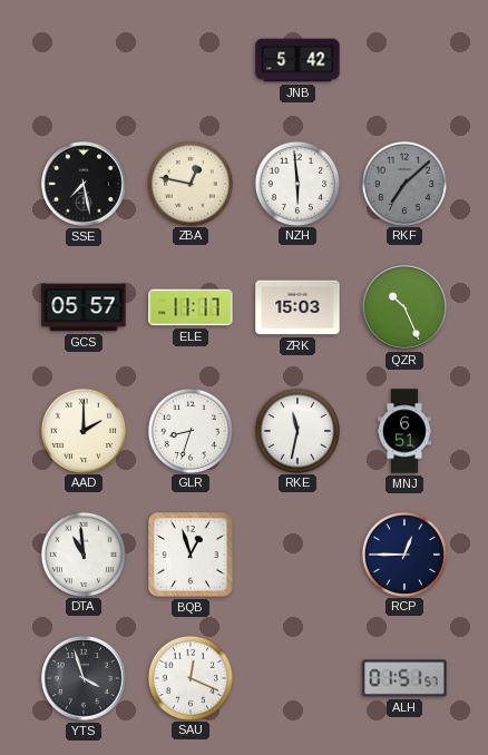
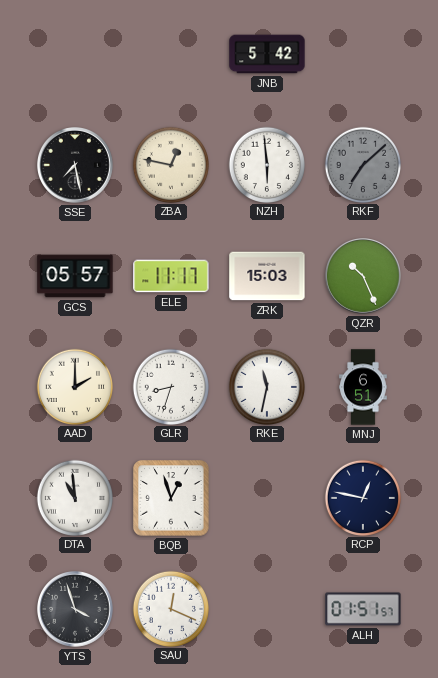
RCP: 12:45 -> 12:47 (362, 497)
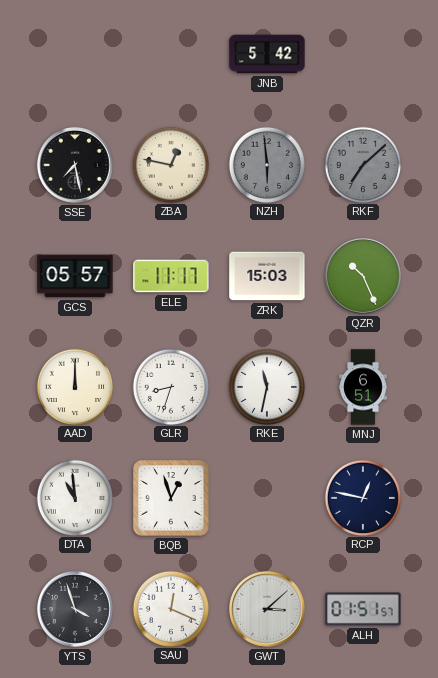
NZH dial: white -> grey (266, 164)
AAD: 2:00 -> 12:00 (74, 386)
GWT: none -> 3:08 (268, 610)
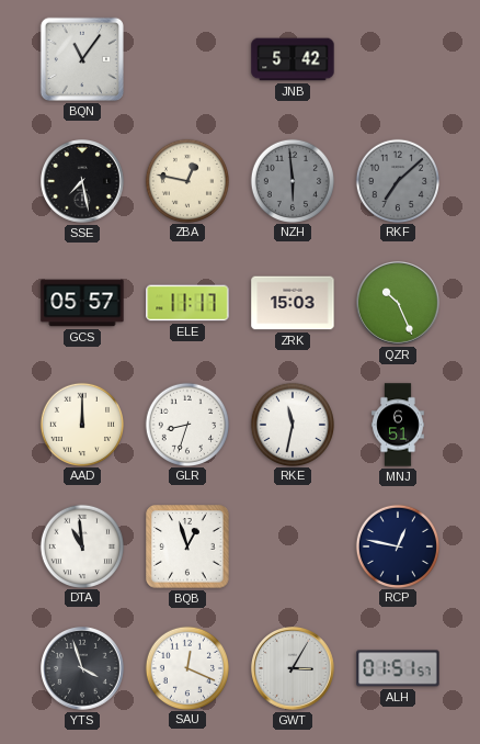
BQN: none -> 11:06 (82, 59)
GWT: 3:08 -> 3:05 (294, 669)
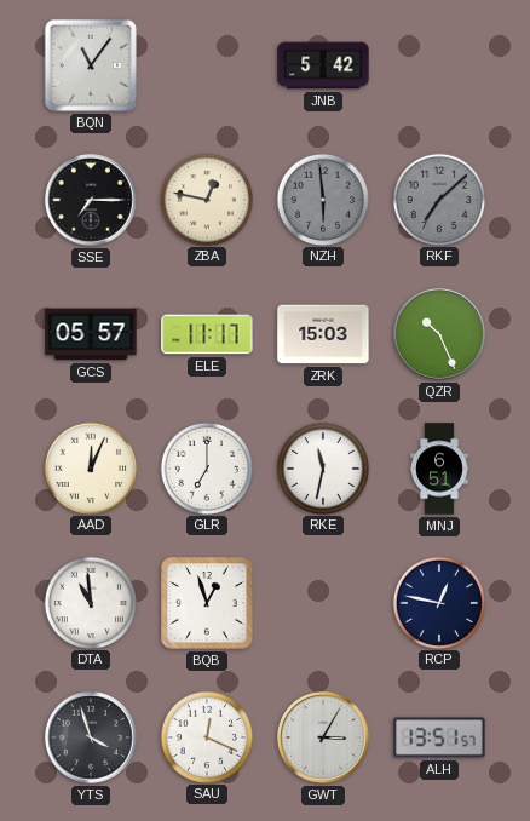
SSE: 7:28 -> 7:15 (92, 201)
AAD: 12:00 -> 12:04 (90, 467)
GLR: 8:33 -> 7:00 (206, 467)
ALH: 01:51 -> 13:51 (439, 737)
